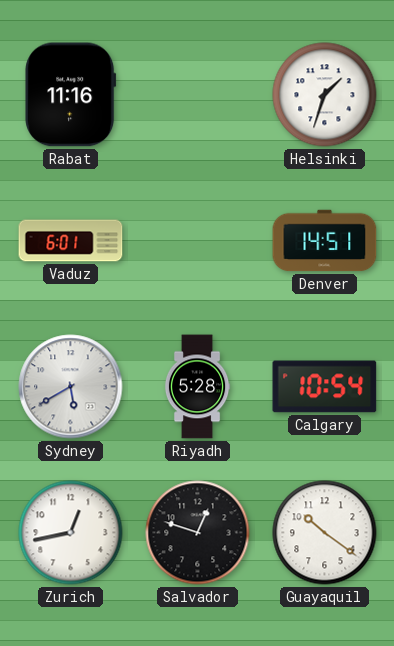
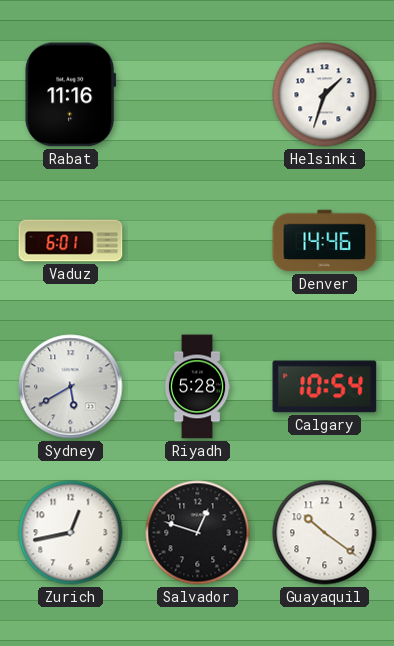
Denver: 14:51 -> 14:46 (325, 241)
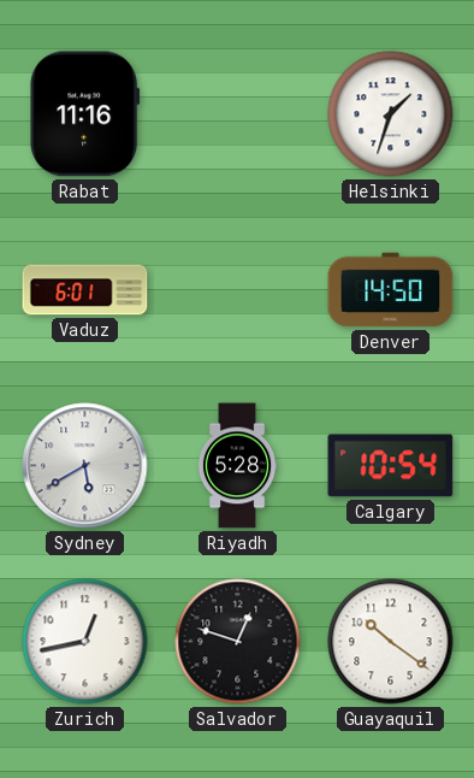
Denver: 14:46 -> 14:50 (391, 290)
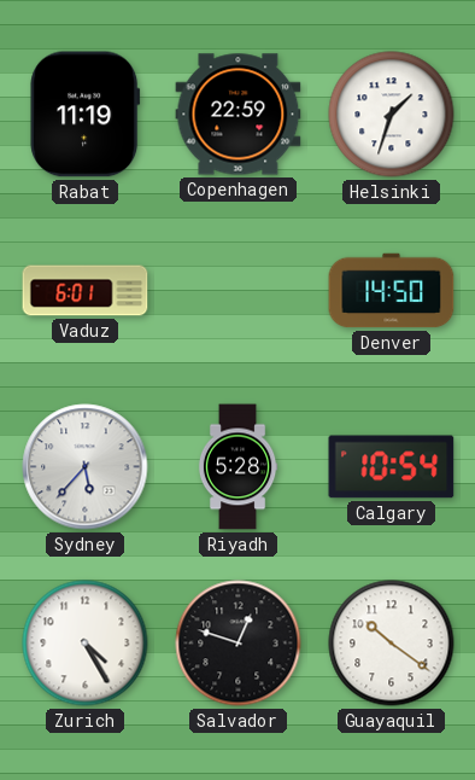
Rabat: 11:16 -> 11:19 (86, 115)
Copenhagen: none -> 22:59 (239, 115)
Sydney: 5:40 -> 5:37 (86, 467)
Zurich: 12:43 -> 4:25 (86, 644)
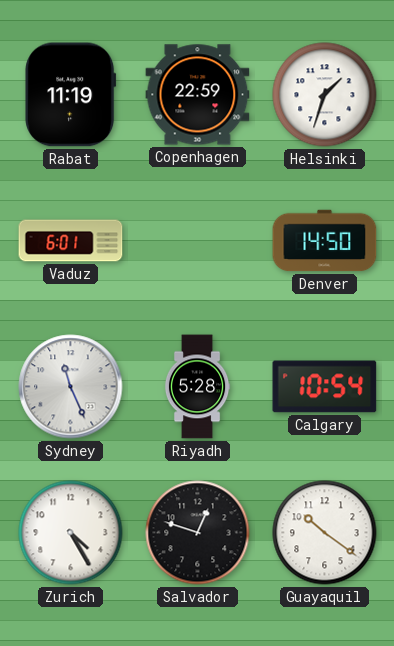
Sydney: 5:37 -> 11:26 (71, 387)
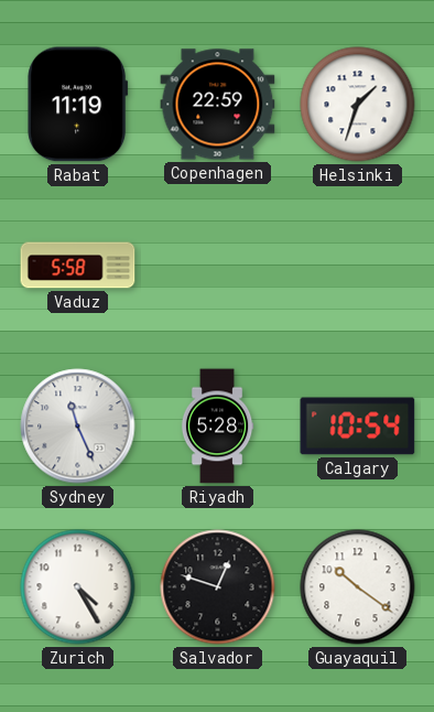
Vaduz: 6:01 -> 5:58 (78, 266)
Denver: 14:50 -> none (325, 241)
